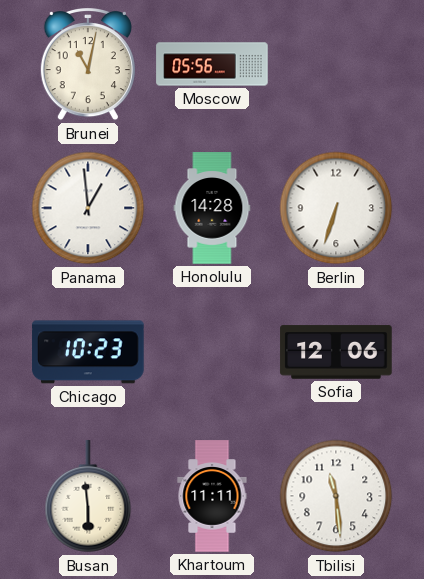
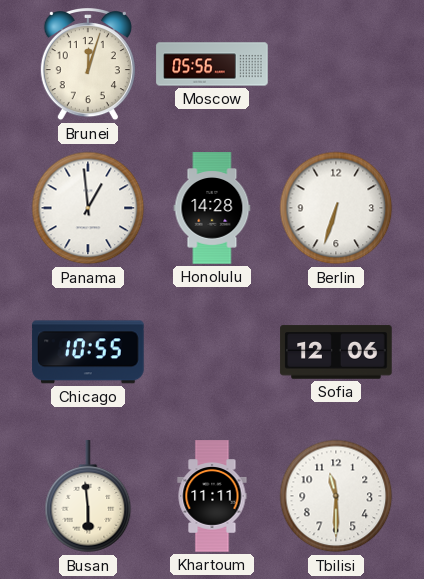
Brunei: 11:02 -> 12:03 (88, 65)
Chicago: 10:23 -> 10:55 (88, 352)
Tbilisi: 11:29 -> 11:30 (336, 496)
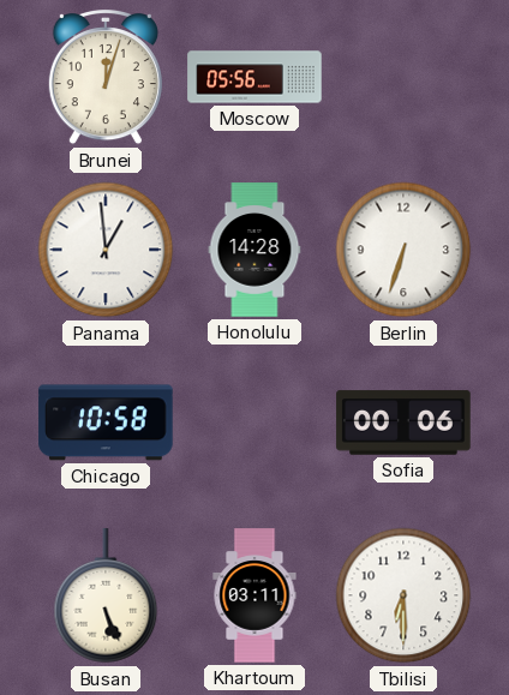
Chicago: 10:55 -> 10:58 (106, 423)
Sofia: 12:06 -> 00:06 (403, 423)
Busan: 5:59 -> 5:26 (106, 597)
Khartoum: 11:11 -> 03:11 (254, 595)
Tbilisi: 11:30 -> 6:30 (403, 595)
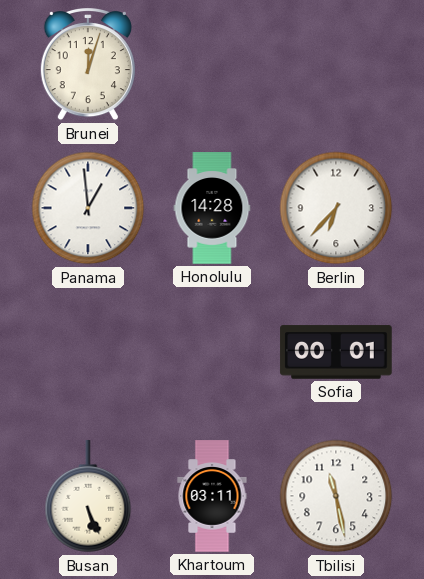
Moscow: 05:56 -> none (254, 77)
Berlin: 6:33 -> 6:37 (336, 208)
Chicago: 10:58 -> none (106, 423)
Sofia: 00:06 -> 00:01 (336, 352)
Tbilisi: 6:30 -> 11:28 (336, 496)
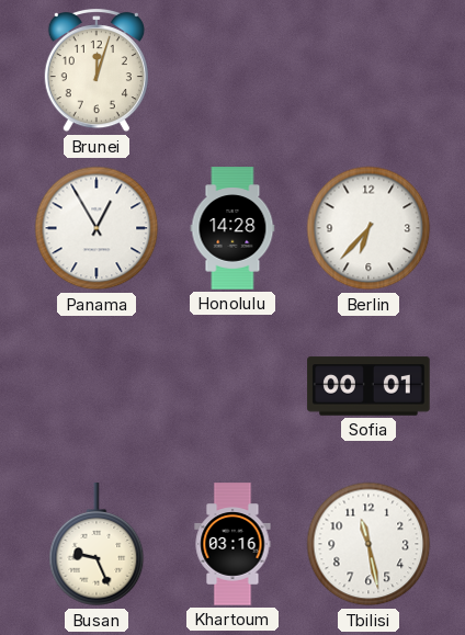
Panama: 12:59 -> 12:55 (97, 228)
Busan: 5:26 -> 9:26 (97, 545)
Khartoum: 03:11 -> 03:16 (232, 544)
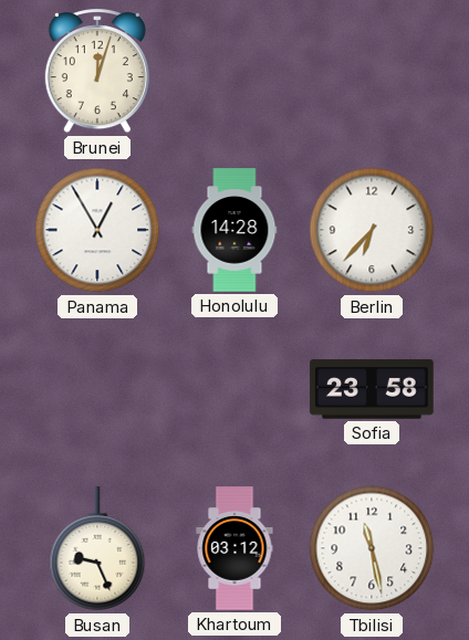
Sofia: 00:01 -> 23:58 (372, 389)
Khartoum: 03:16 -> 03:12 (234, 548)
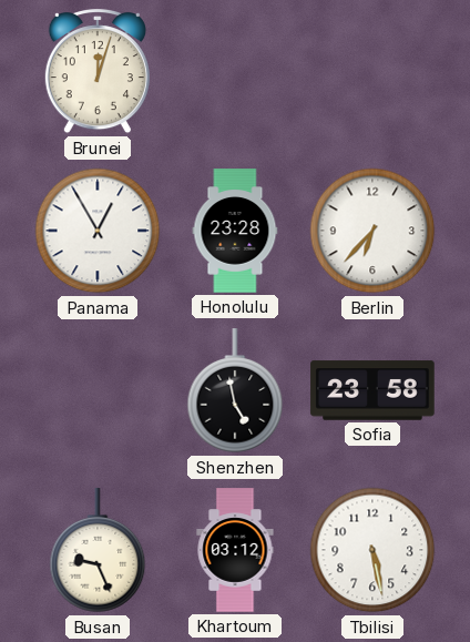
Honolulu: 14:28 -> 23:28 (235, 231)
Shenzhen: none -> 4:58 (235, 391)
Tbilisi: 11:28 -> 5:28 (372, 550)
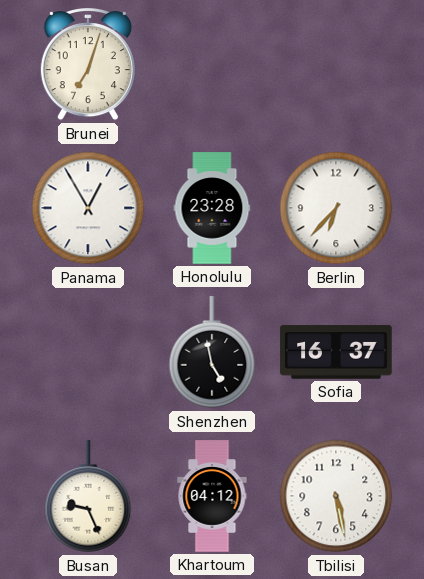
Brunei: 12:03 -> 7:03 (88, 65)
Sofia: 23:58 -> 16:37 (336, 352)
Khartoum: 03:12 -> 04:12 (212, 496)
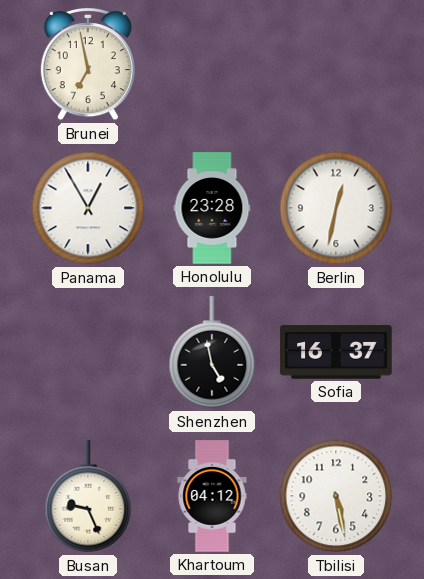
Brunei: 7:03 -> 6:58 (88, 65)
Berlin: 6:37 -> 12:32 (336, 208)
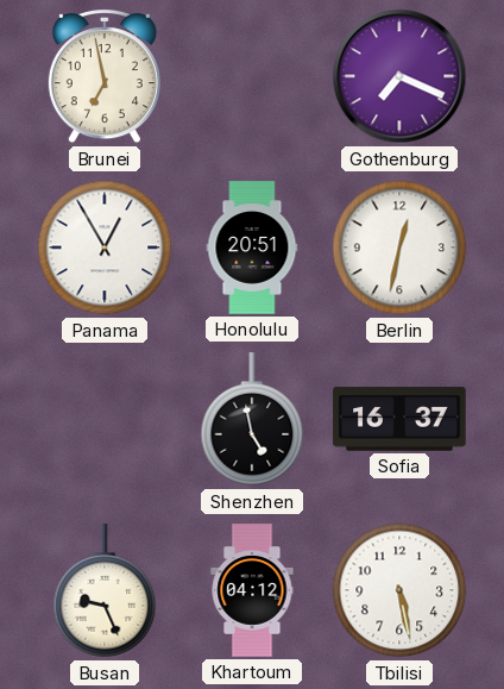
Gothenburg: none -> 7:19 (399, 76)
Honolulu: 23:28 -> 20:51 (252, 248)
